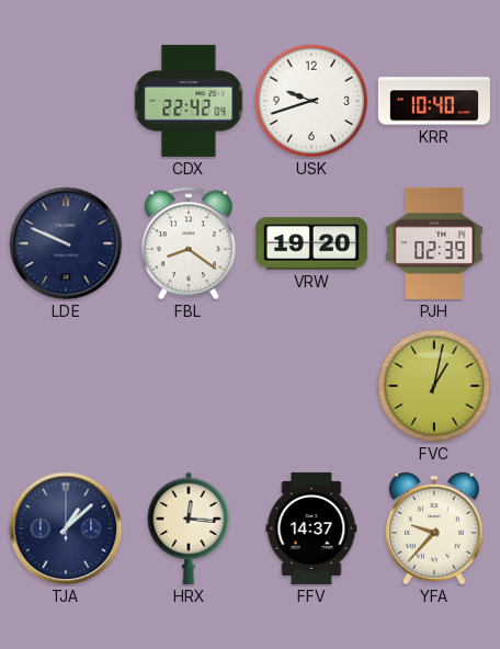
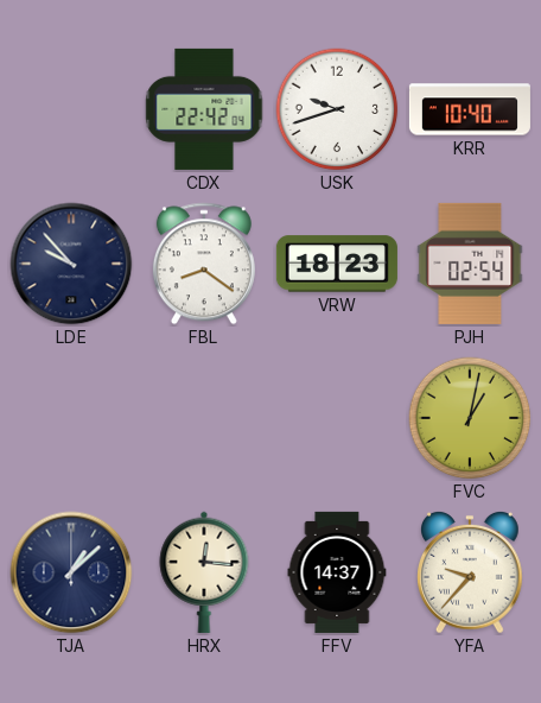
LDE: 9:49 -> 9:53 (71, 264)
VRW: 19:20 -> 18:23 (337, 264)
PJH: 02:39 -> 02:54 (470, 264)
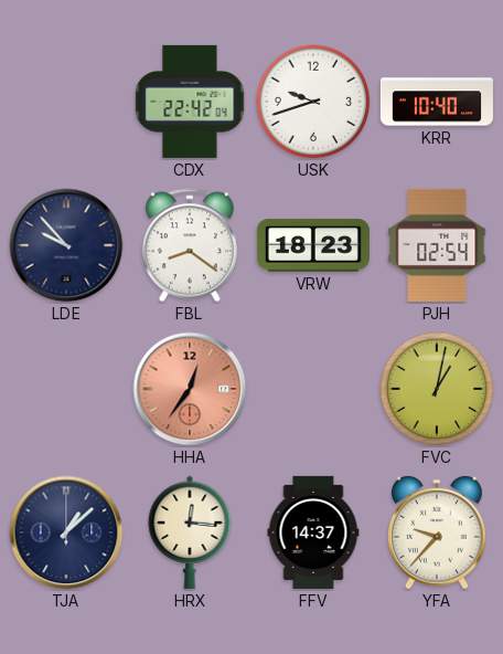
HHA: none -> 12:36 (190, 389)
